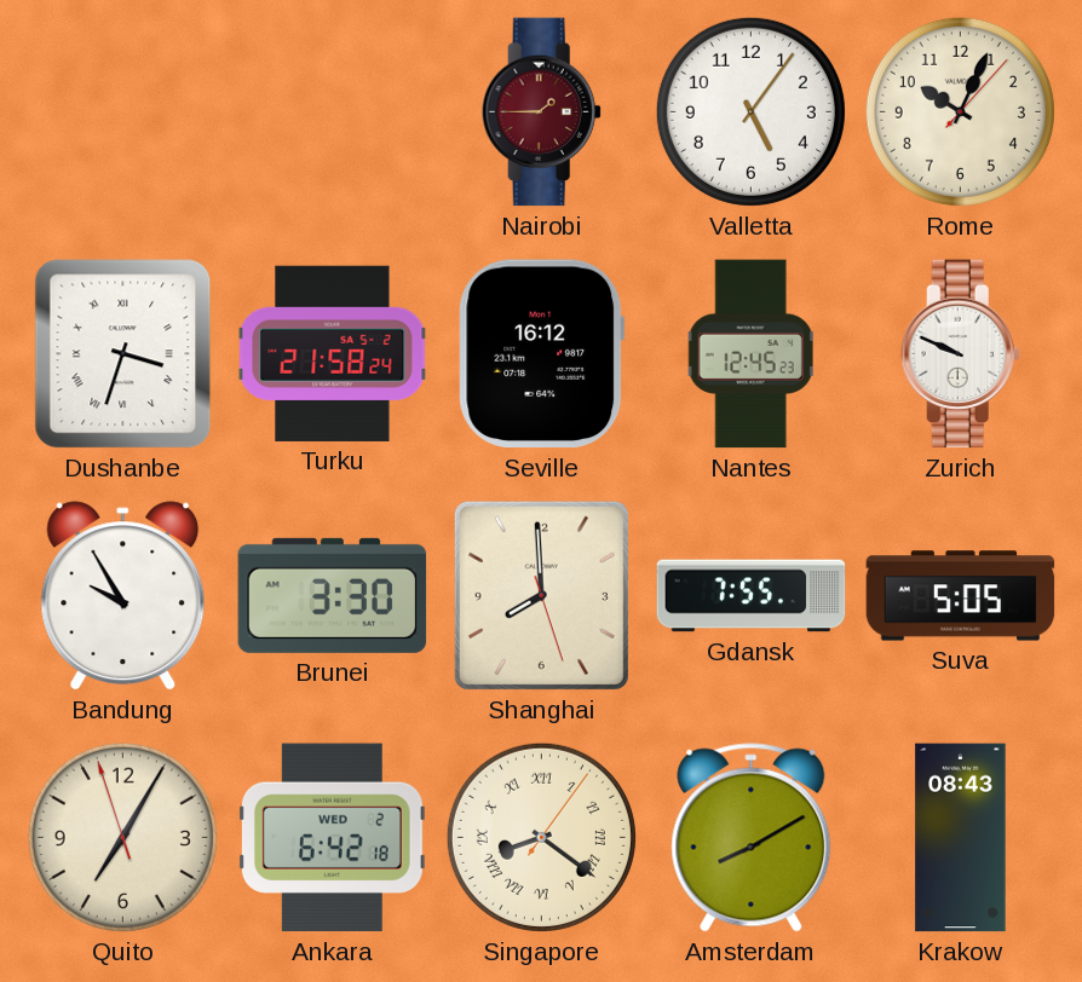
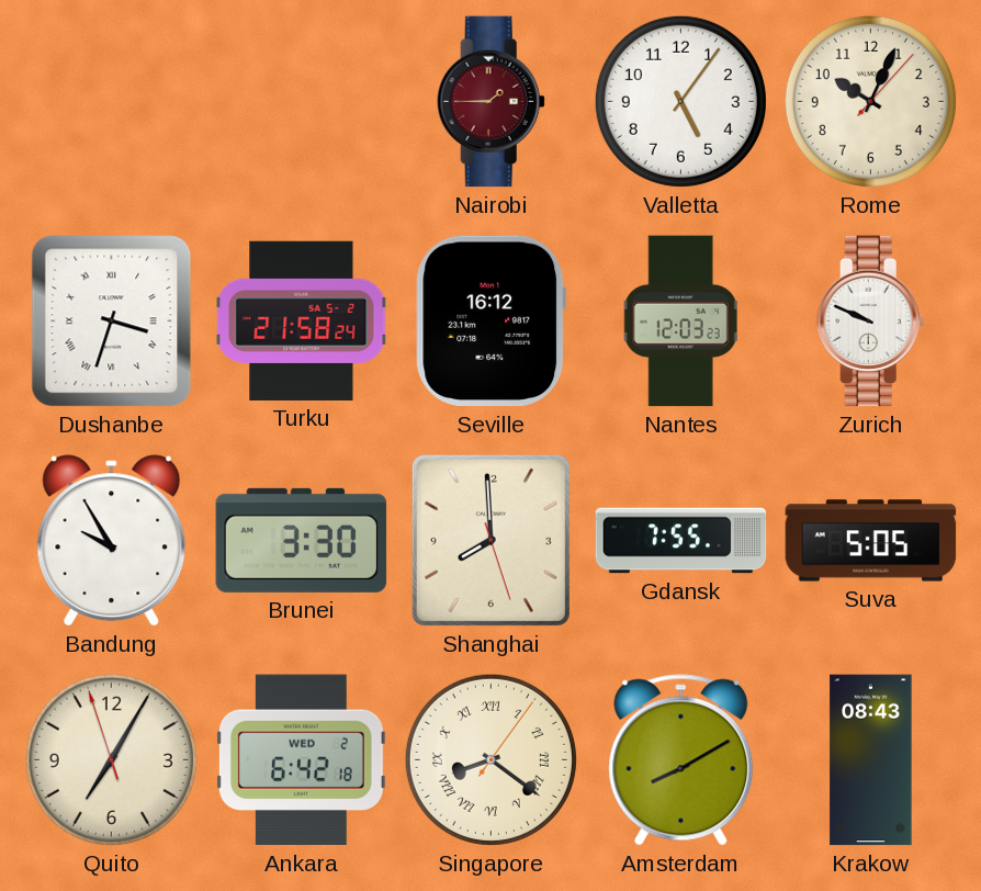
Nantes: 12:45 -> 12:03 (680, 322)
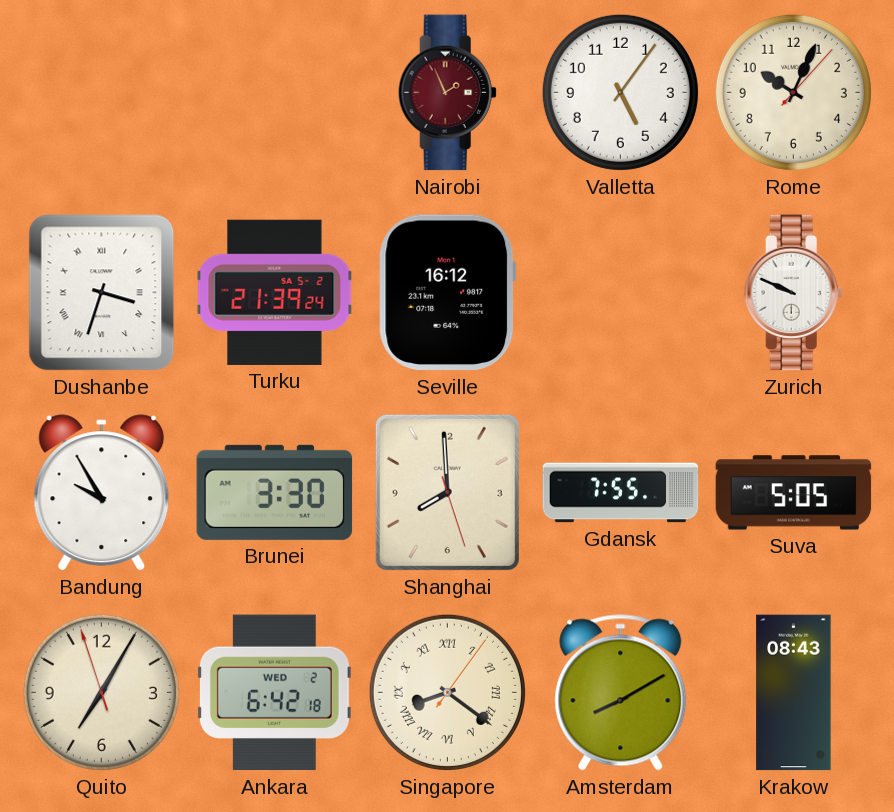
Nairobi: 1:45 -> 1:56 (447, 93)
Turku: 21:58 -> 21:39 (275, 292)
Nantes: 12:03 -> none (680, 322)
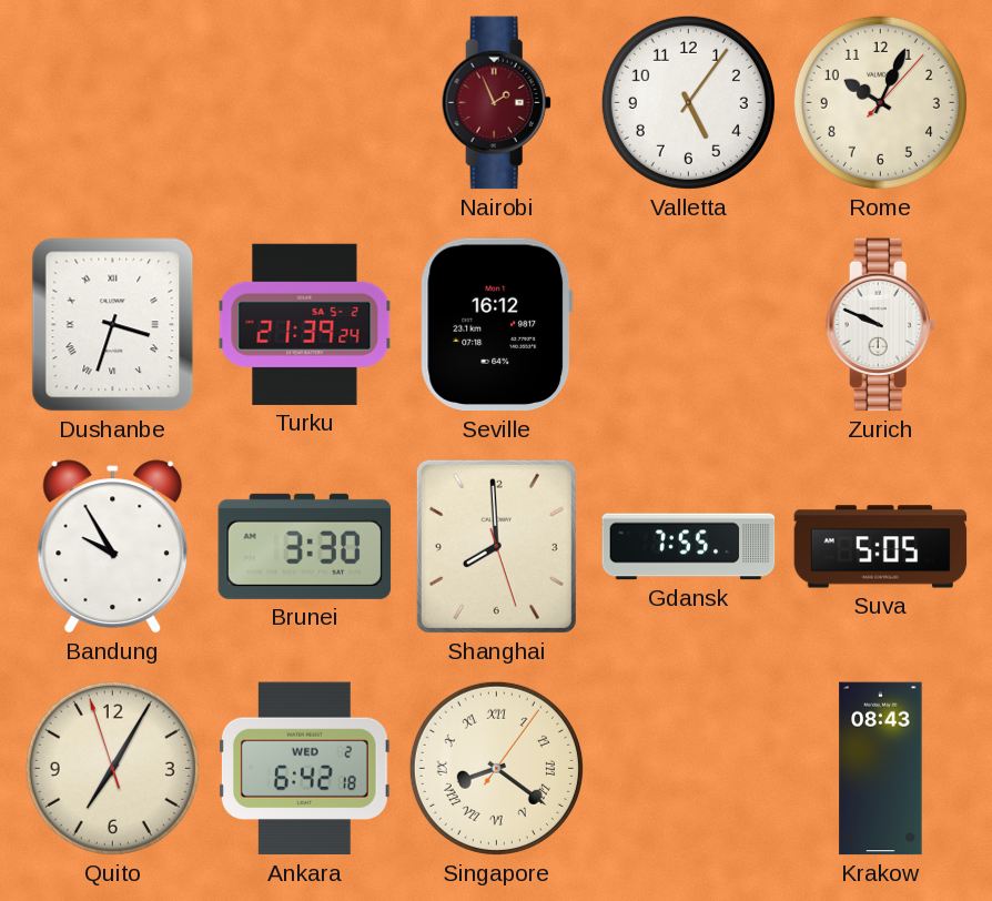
Amsterdam: 8:10 -> none (621, 693)
